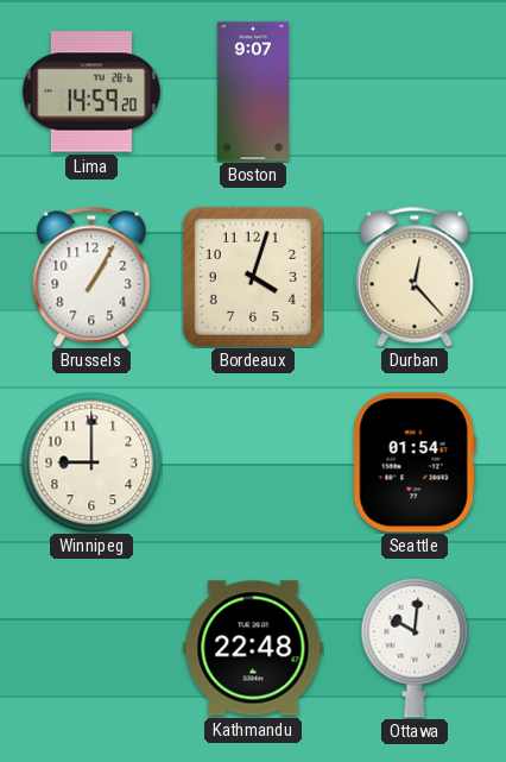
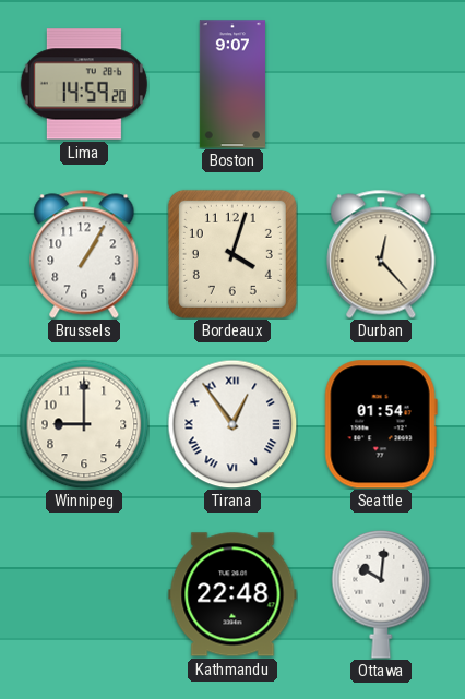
Tirana: none -> 12:54 (233, 424)
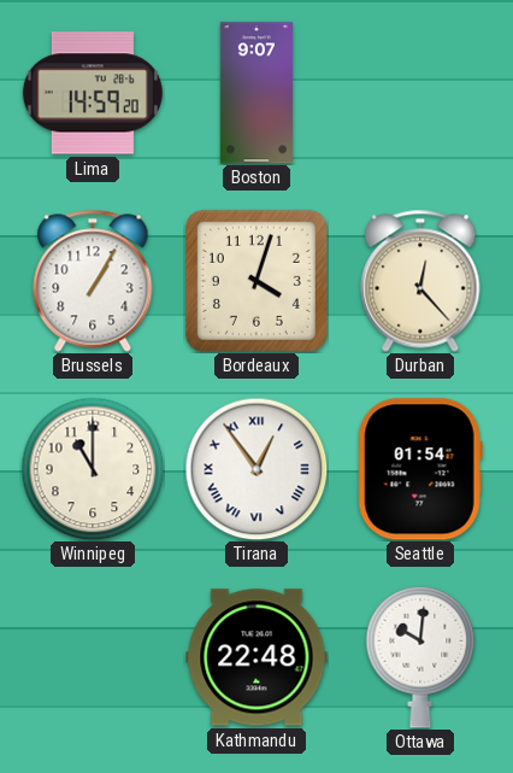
Winnipeg: 9:00 -> 11:00 (93, 469)
